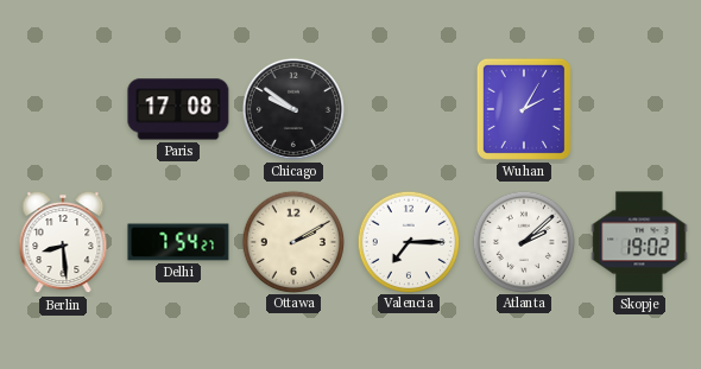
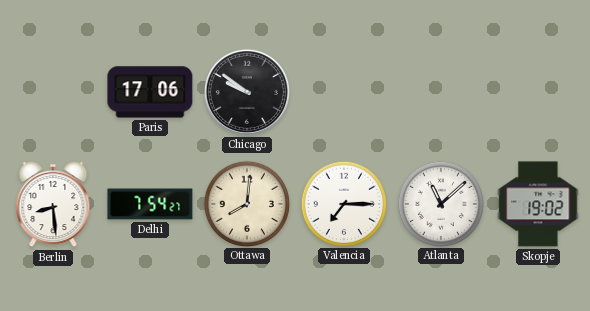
Paris: 17:08 -> 17:06 (150, 92)
Wuhan: 2:05 -> none (524, 109)
Ottawa: 2:10 -> 8:01 (246, 203)
Atlanta: 2:08 -> 11:08 (440, 203)
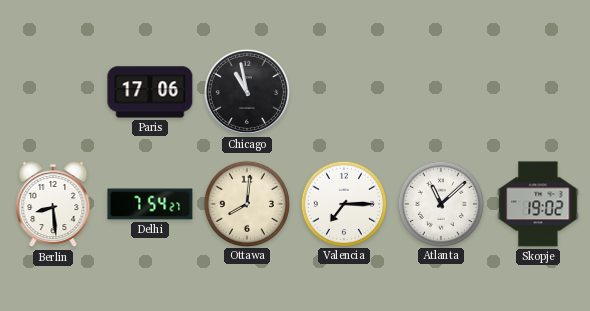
Chicago: 9:51 -> 10:58 (247, 92)
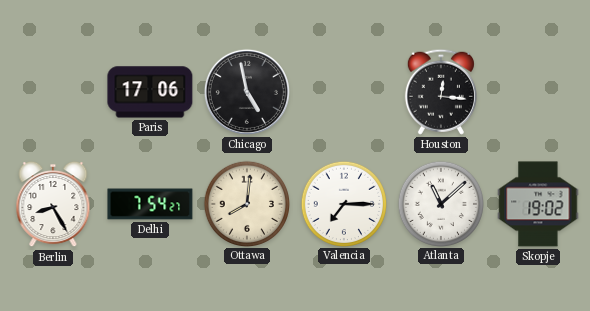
Chicago: 10:58 -> 4:58 (247, 92)
Houston: none -> 12:16 (441, 92)
Berlin: 8:29 -> 8:25 (53, 204)
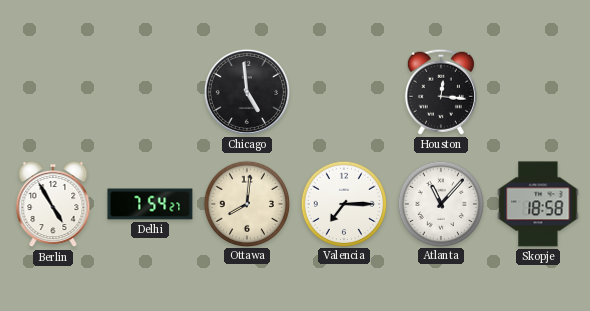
Paris: 17:06 -> none (150, 92)
Chicago: 4:58 -> 4:59 (247, 92)
Berlin: 8:25 -> 4:55 (53, 204)
Atlanta: 11:08 -> 11:07 (440, 203)
Skopje: 19:02 -> 18:58 (538, 204)
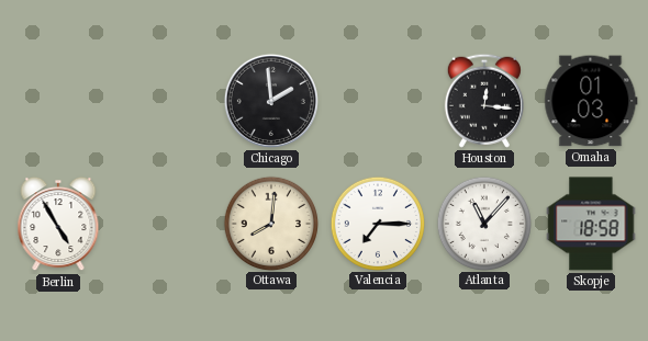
Chicago: 4:59 -> 1:59 (271, 101)
Omaha: none -> 01:03 (591, 101)
Delhi: 7:54 -> none (150, 204)
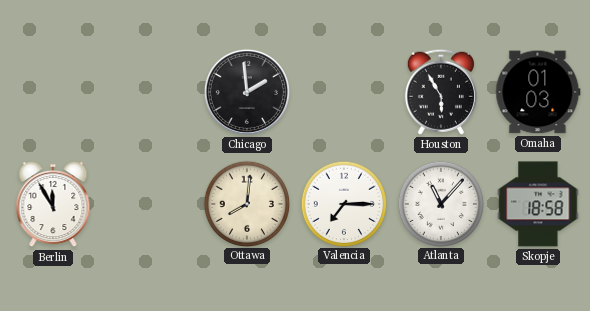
Houston: 12:16 -> 5:55 (441, 92)
Berlin: 4:55 -> 11:55 (53, 204)
